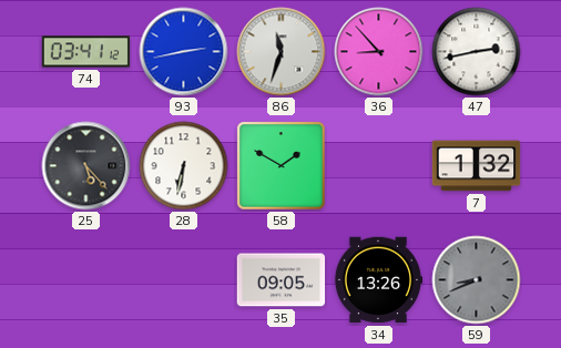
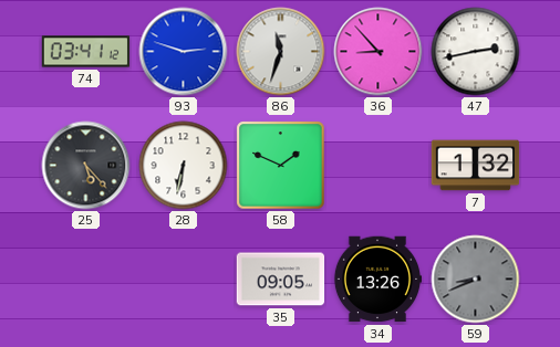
93: 2:43 -> 2:48 (184, 52)
58: 1:50 -> 1:49 (281, 166)
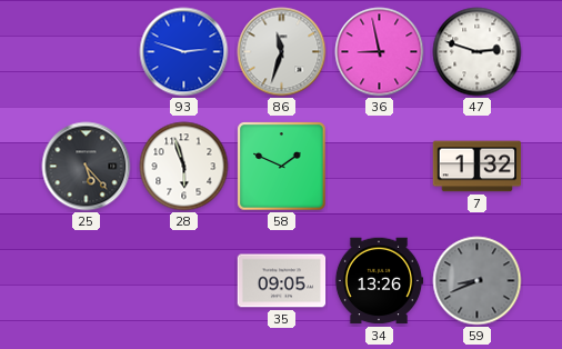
74: 03:41 -> none (86, 52)
36: 8:53 -> 8:58 (380, 52)
47: 2:43 -> 2:48 (478, 52)
28: 6:32 -> 5:57 (184, 167)
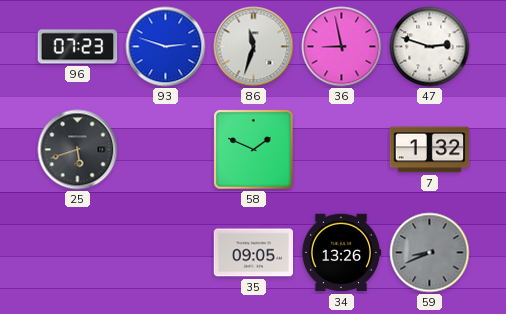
96: none -> 07:23 (78, 47)
25: 5:23 -> 5:42 (78, 150)
28: 5:57 -> none (184, 167)
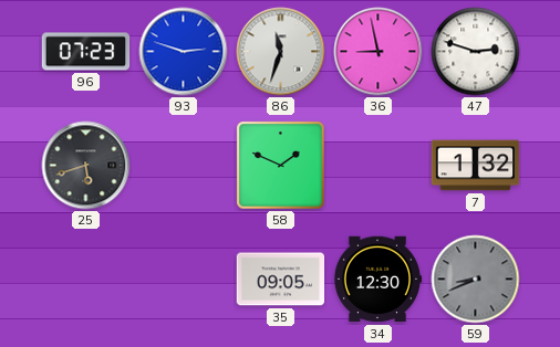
34: 13:26 -> 12:30 (377, 280)
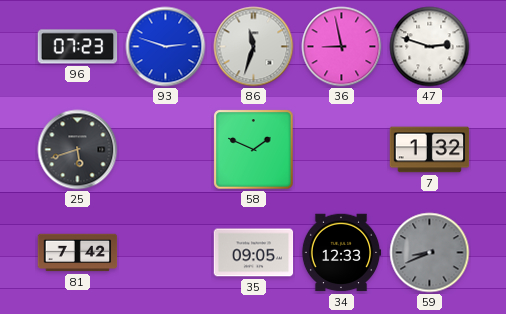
81: none -> 7:42 (78, 253)
34: 12:30 -> 12:33 (341, 253)
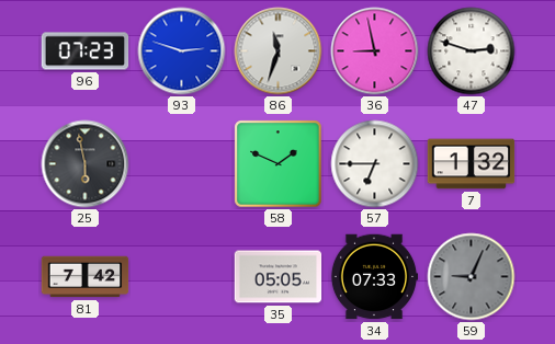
25: 5:42 -> 5:58 (86, 164)
57: none -> 6:45 (375, 164)
35: 09:05 -> 05:05 (279, 277)
34: 12:33 -> 07:33 (374, 277)
59: 8:41 -> 9:04 (472, 277)
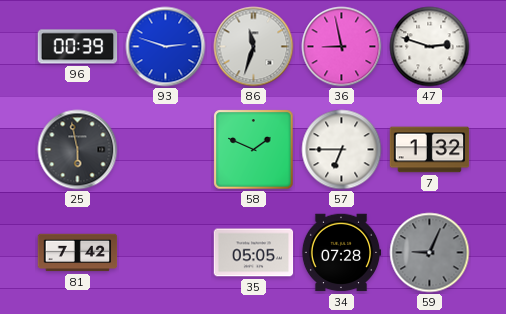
96: 07:23 -> 00:39 (78, 47)
34: 07:33 -> 07:28 (341, 253)
